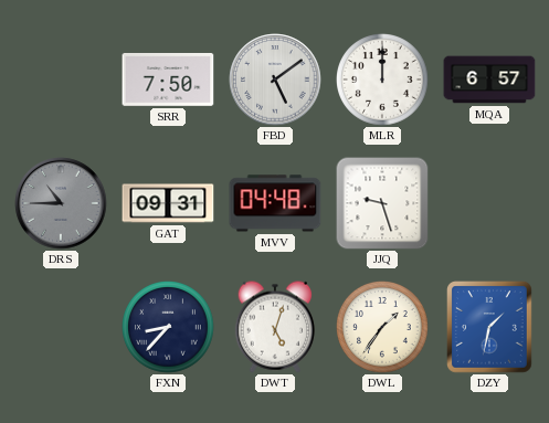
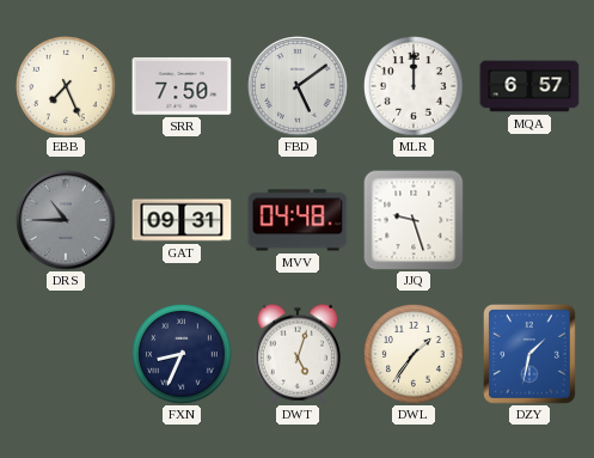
EBB: none -> 7:26 (67, 87)
FXN: 8:37 -> 8:34 (183, 355)
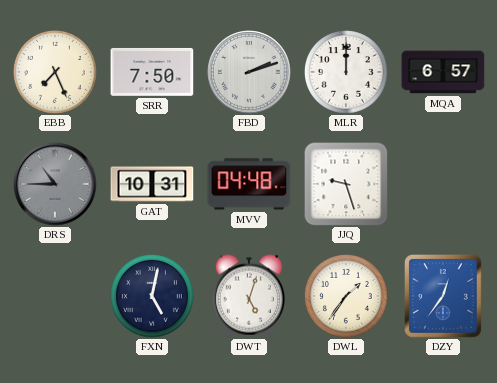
FBD: 5:09 -> 2:12 (249, 72)
GAT: 09:31 -> 10:31 (152, 184)
FXN: 8:34 -> 5:02 (153, 297)
DZY: 1:32 -> 12:36 (444, 297)
